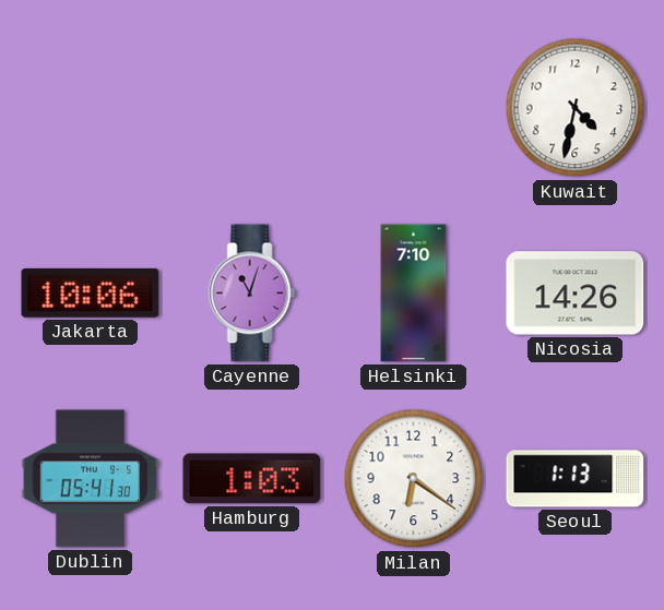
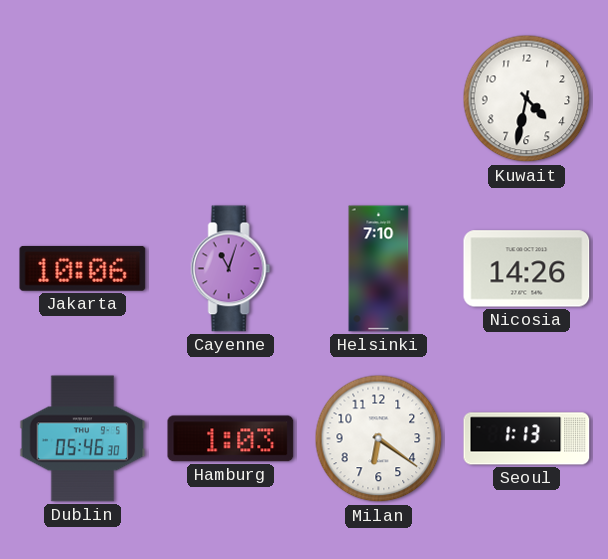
Dublin: 05:41 -> 05:46 (83, 439)
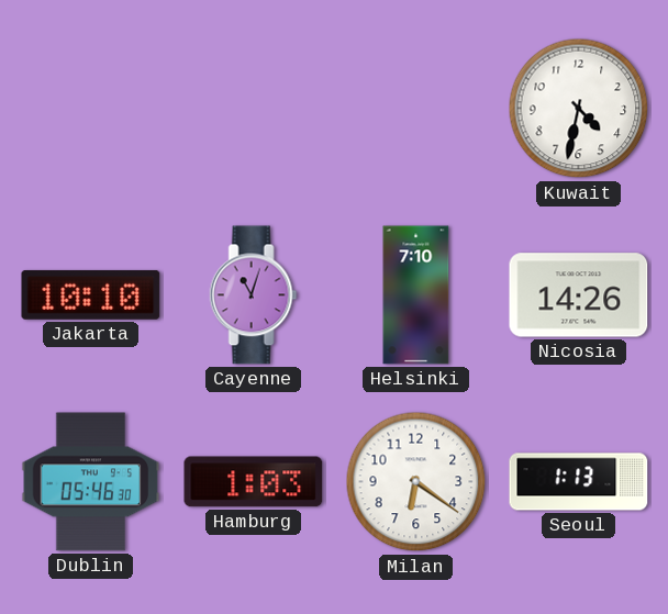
Jakarta: 10:06 -> 10:10 (91, 294)
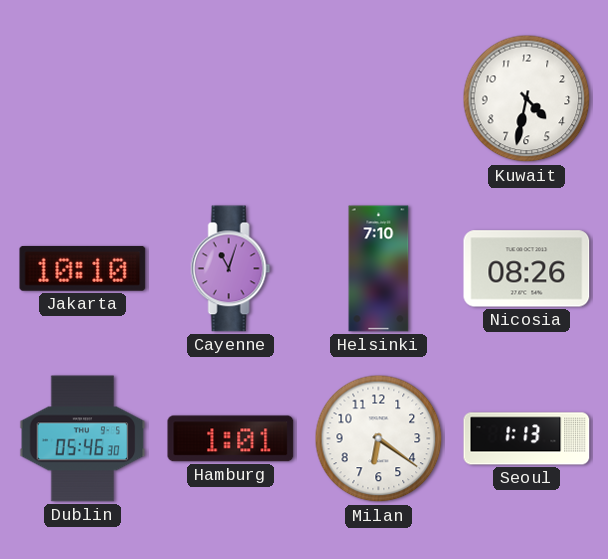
Nicosia: 14:26 -> 08:26 (527, 269)
Hamburg: 1:03 -> 1:01 (231, 439)
